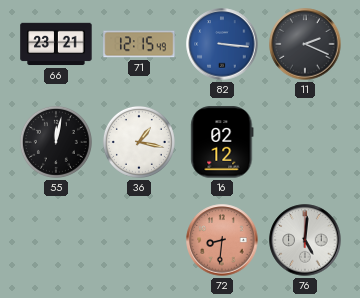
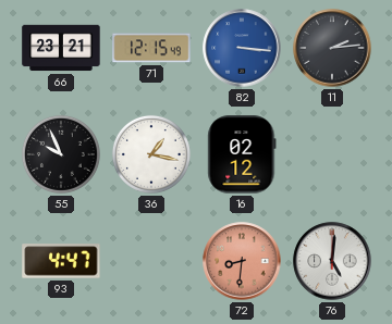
11: 2:19 -> 2:14 (332, 48)
55: 12:02 -> 9:56 (61, 154)
93: none -> 4:47 (61, 261)
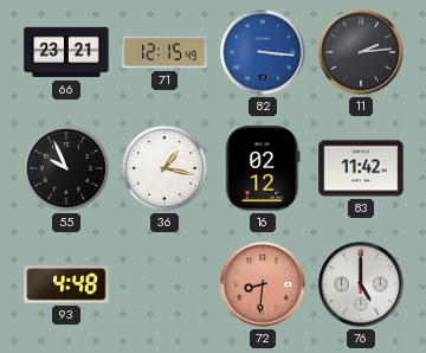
83: none -> 11:42 (361, 168)
93: 4:47 -> 4:48 (66, 284)
76: 5:01 -> 5:00 (361, 284)
